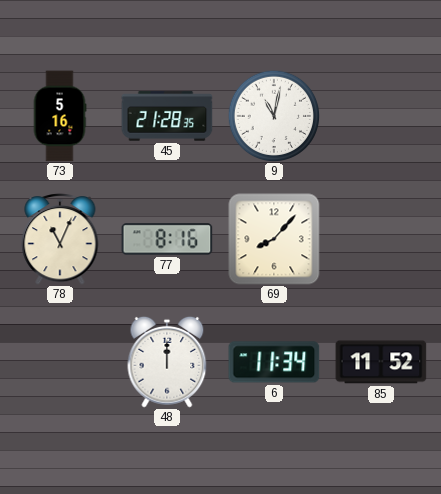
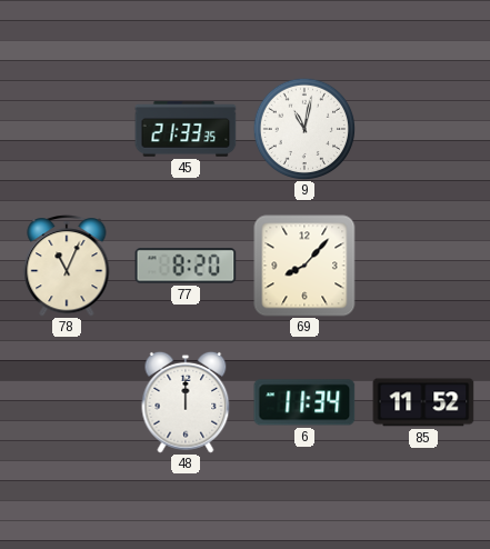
73: 5:16 -> none (60, 116)
45: 21:28 -> 21:33 (186, 129)
77: 8:16 -> 8:20 (186, 266)
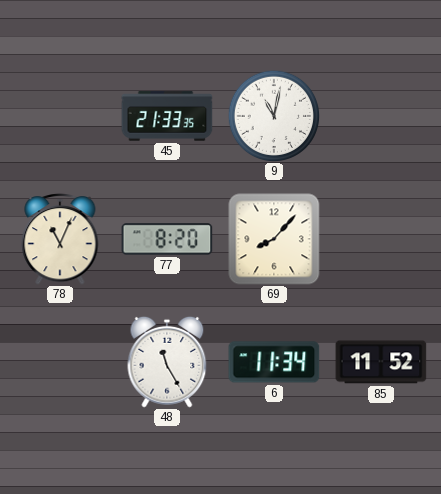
48: 12:00 -> 11:25 (167, 362)
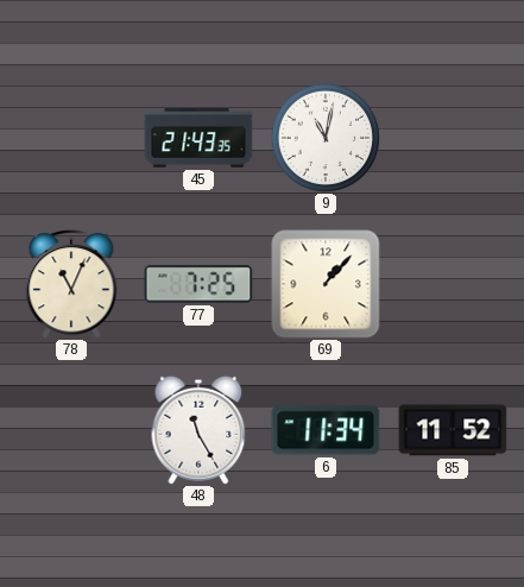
45: 21:33 -> 21:43 (198, 138)
77: 8:20 -> 7:25 (198, 284)
69: 8:07 -> 1:07 (326, 284)
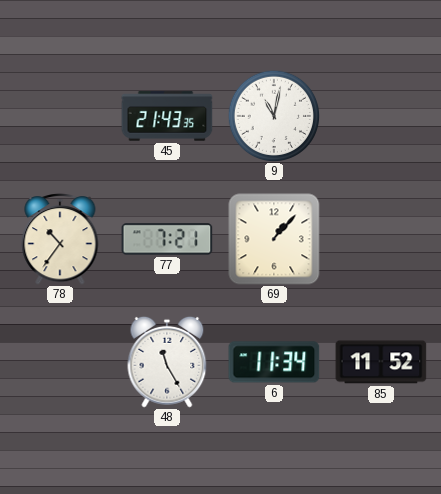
78: 11:04 -> 10:36 (60, 239)
77: 7:25 -> 7:21 (167, 239)
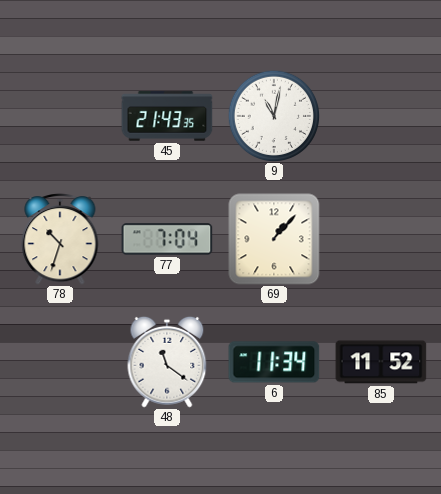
78: 10:36 -> 10:33 (60, 239)
77: 7:21 -> 7:04 (167, 239)
48: 11:25 -> 11:21 (167, 362)
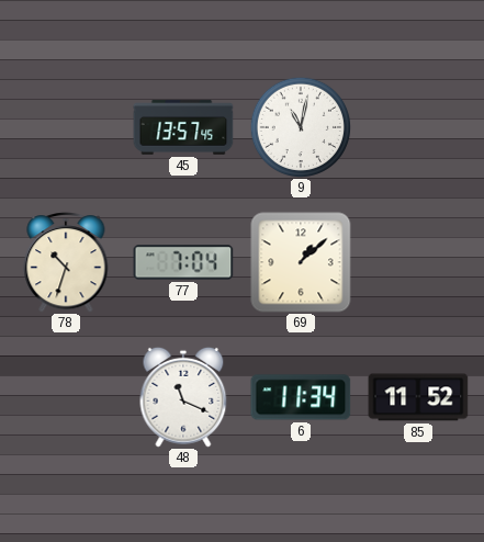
45: 21:43 -> 13:57 (183, 127)
69: 1:07 -> 1:08 (301, 262)
48: 11:21 -> 11:19 (183, 397)
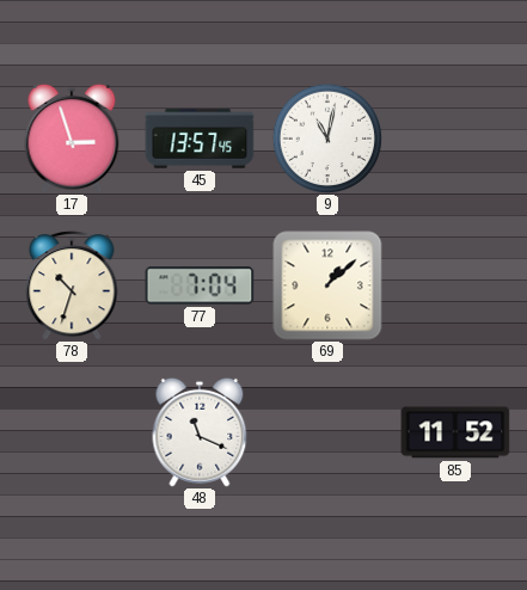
17: none -> 2:57 (72, 139)
6: 11:34 -> none (301, 397)
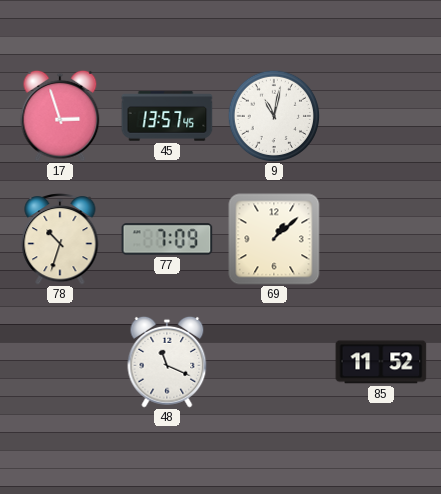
77: 7:04 -> 7:09 (167, 239)
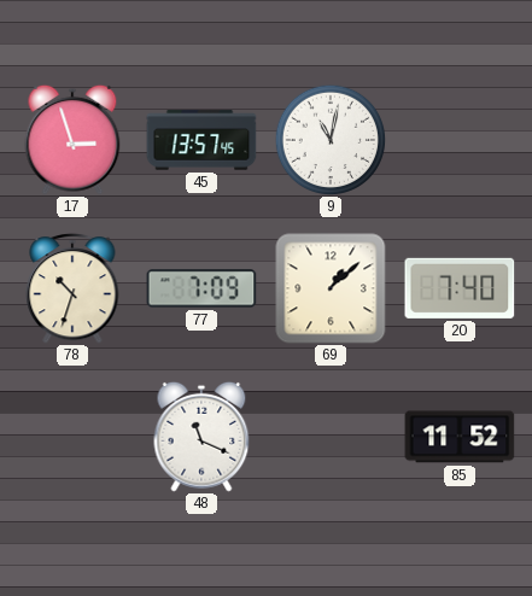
20: none -> 7:40 (460, 288)
